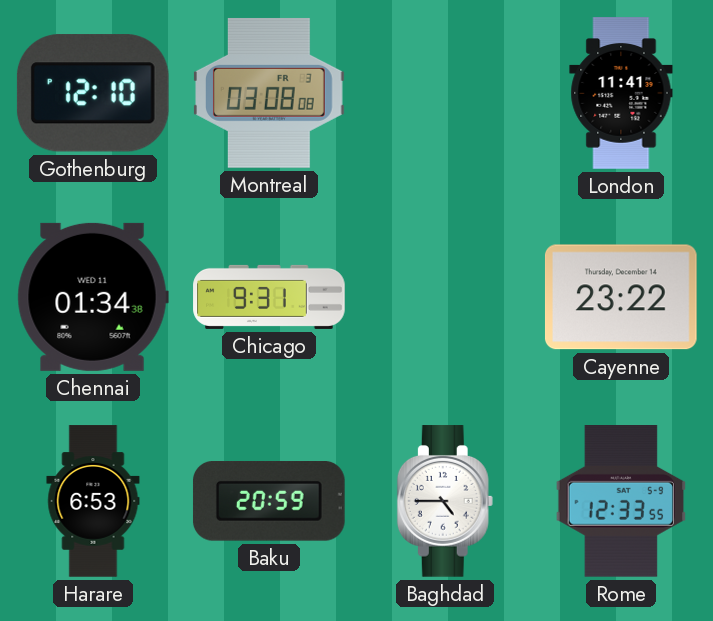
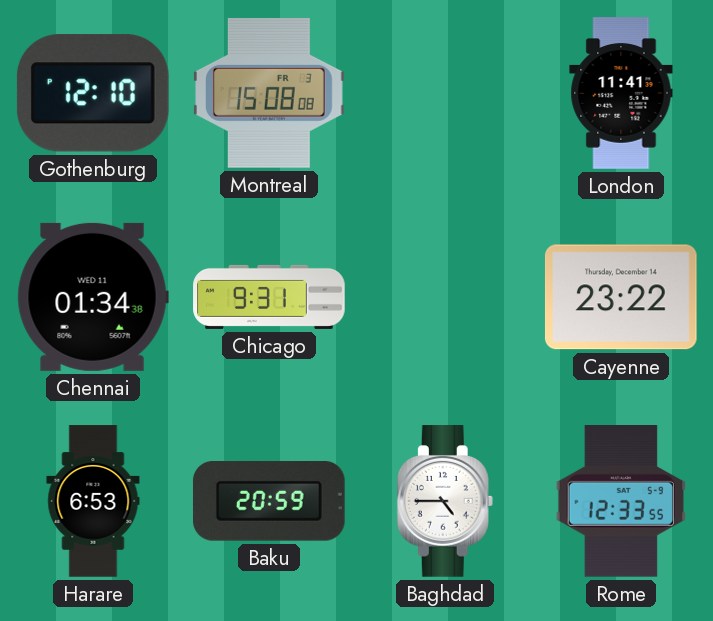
Montreal: 03:08 -> 15:08 (270, 93)
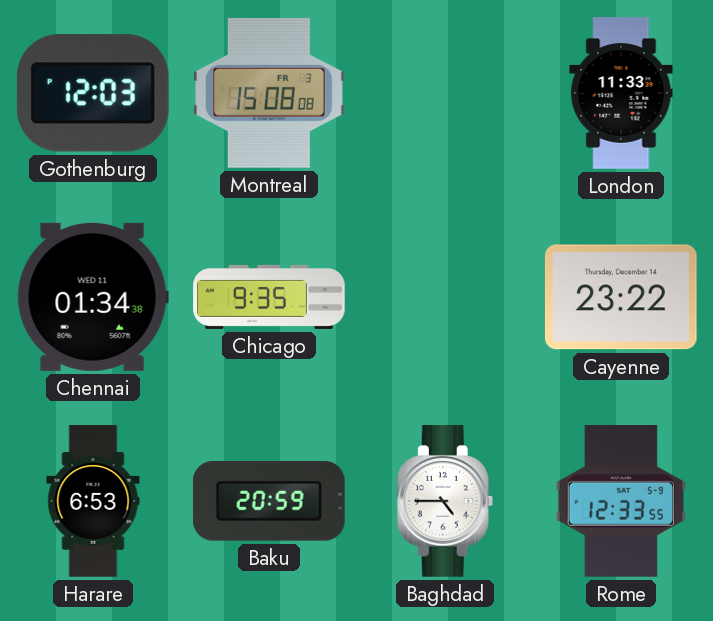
Gothenburg: 12:10 -> 12:03 (93, 93)
London: 11:41 -> 11:33 (621, 93)
Chicago: 9:31 -> 9:35 (269, 297)
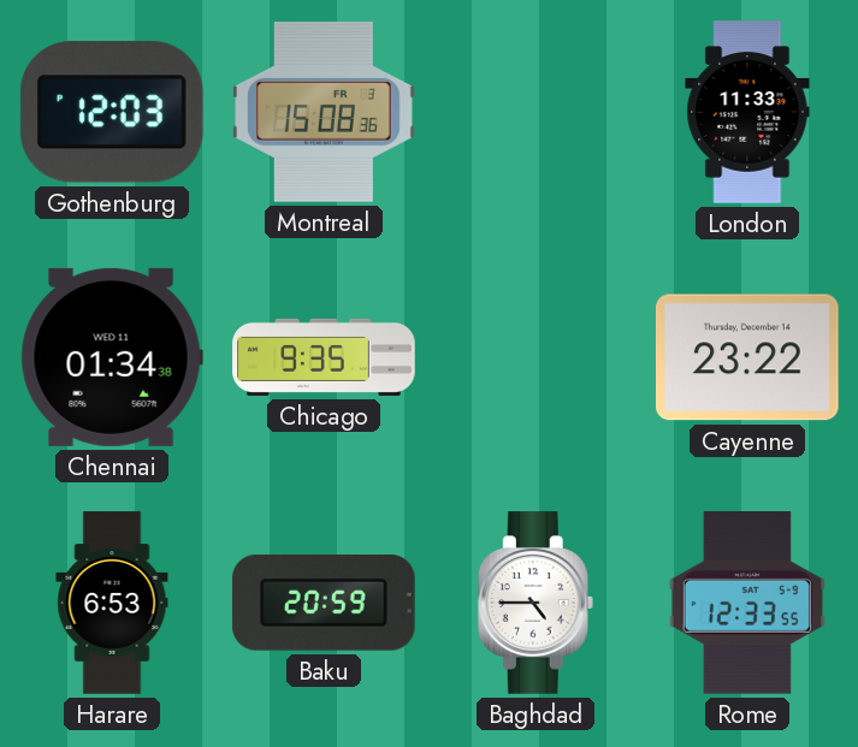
Montreal: 15:08:08 -> 15:08:36 (325, 112)
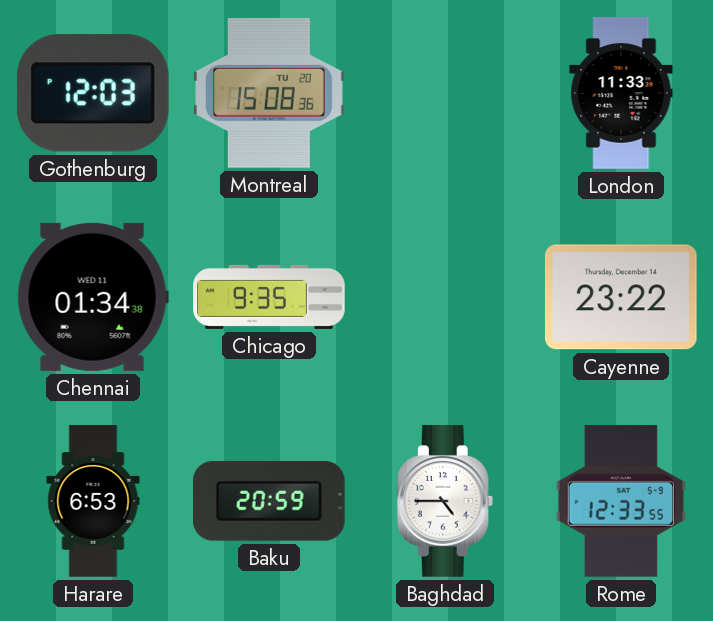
Montreal date: FR 3 -> TU 20 (270, 93)
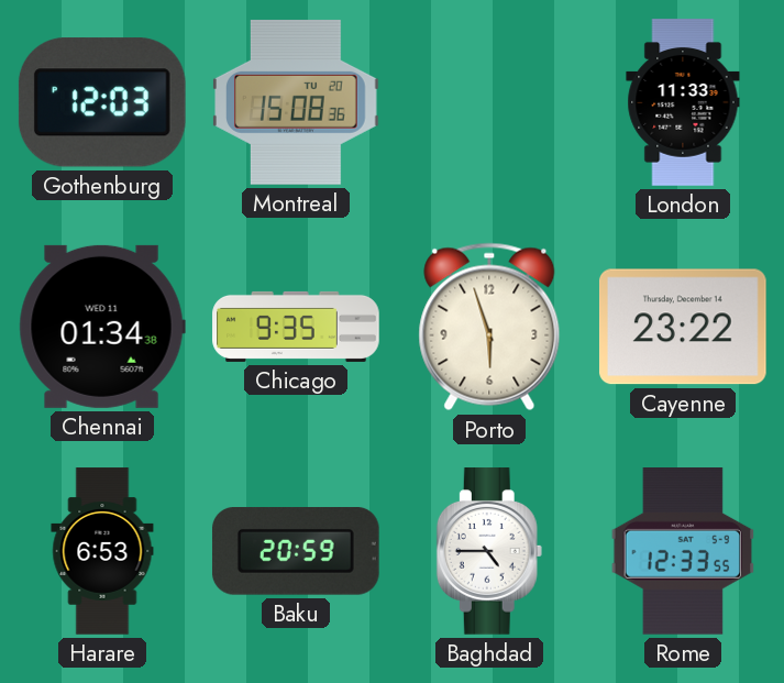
Porto: none -> 5:57 (489, 327)
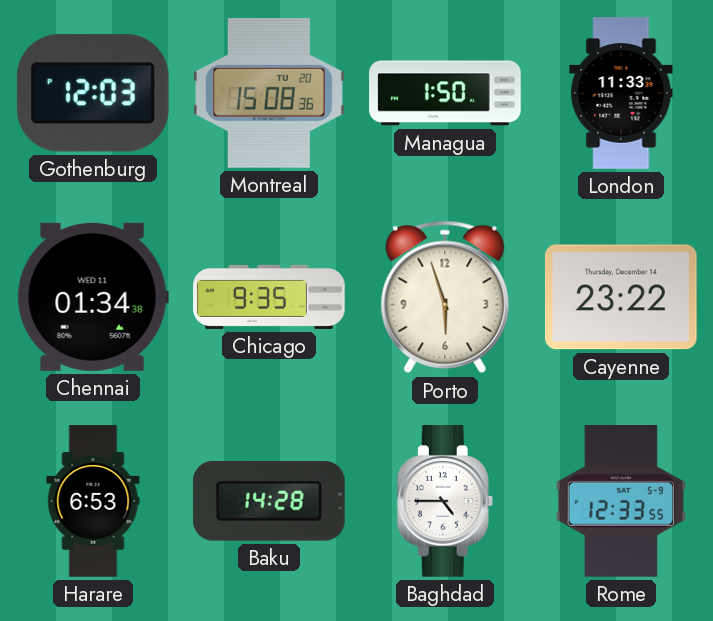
Managua: none -> 1:50 (445, 93)
Baku: 20:59 -> 14:28 (269, 502)
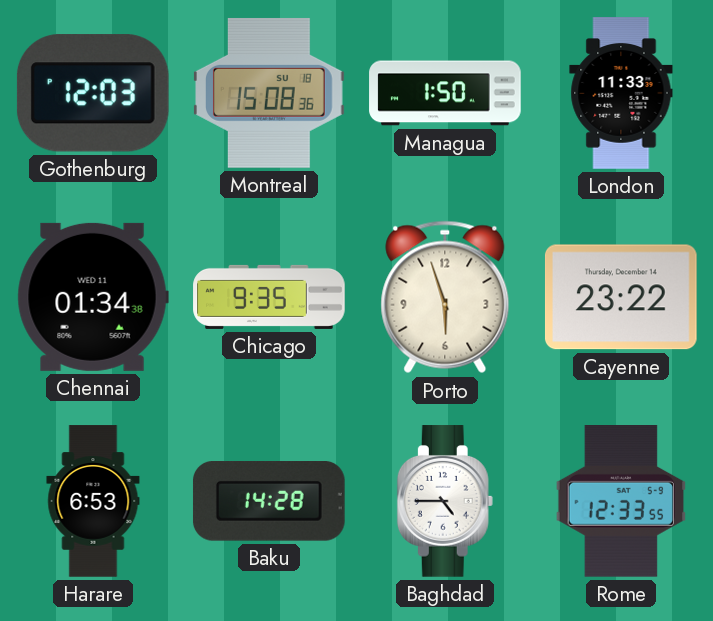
Montreal date: TU 20 -> SU 18 (270, 93)
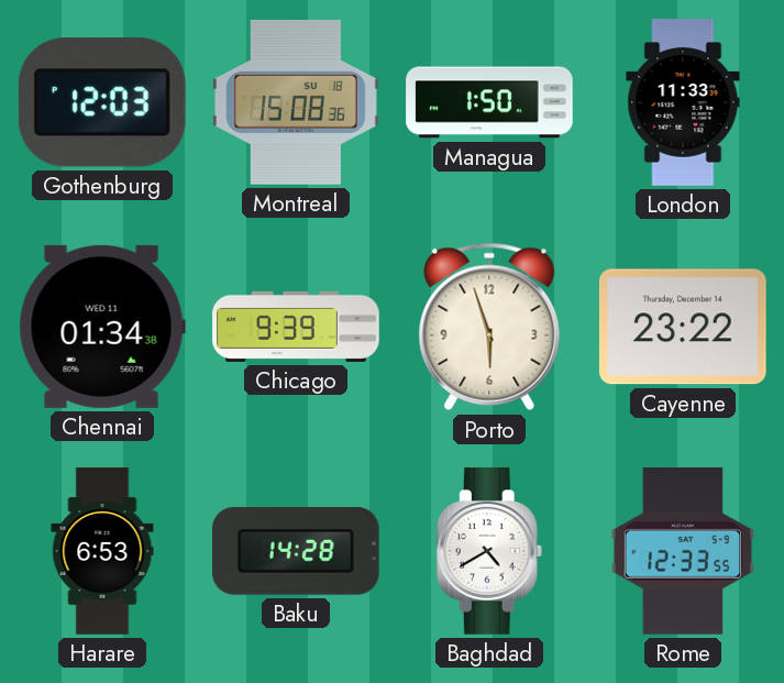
Chicago: 9:35 -> 9:39 (296, 327)
Baghdad: 4:45 -> 4:40 (489, 551)
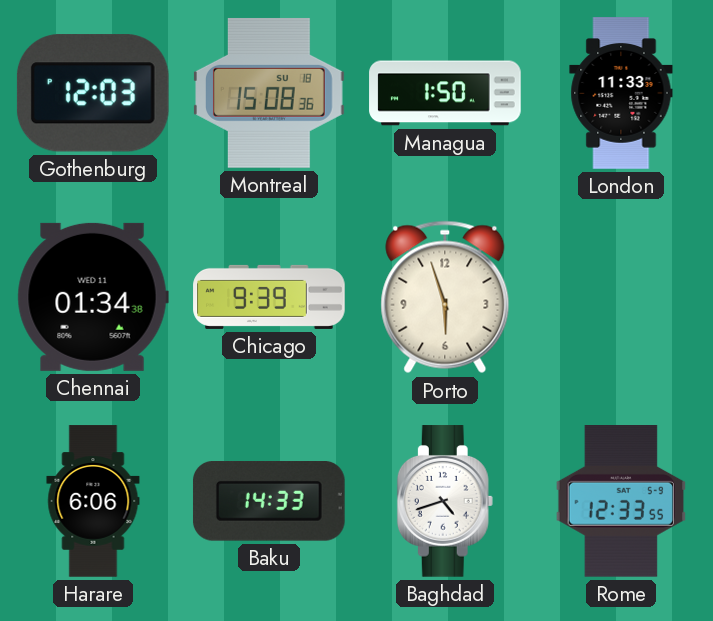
Cayenne: 23:22 -> none (683, 327)
Harare: 6:53 -> 6:06 (93, 501)
Baku: 14:28 -> 14:33 (269, 502)
Baghdad: 4:40 -> 4:42 (445, 501)
